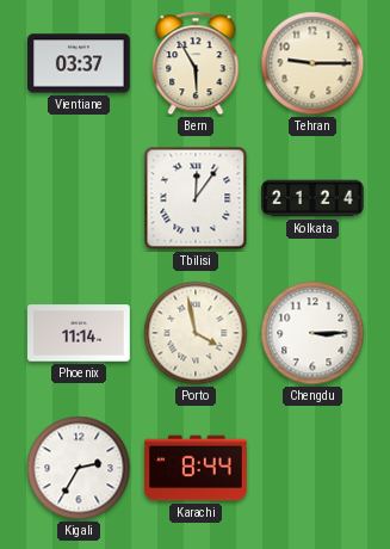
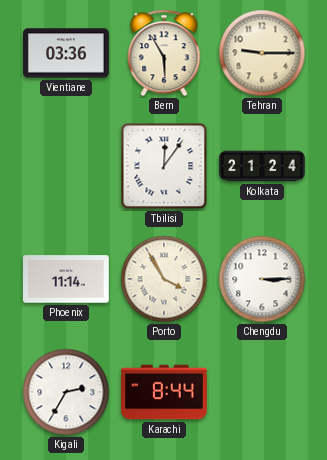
Vientiane: 03:37 -> 03:36 (67, 53)
Porto: 3:58 -> 3:55 (164, 279)
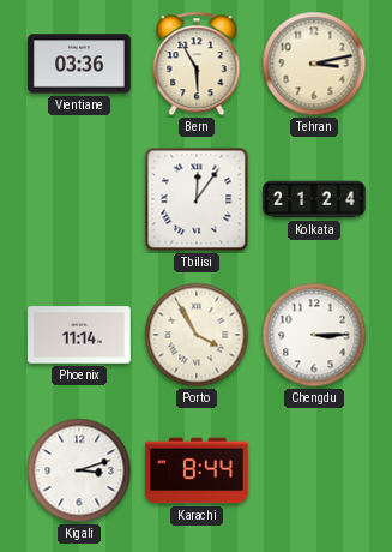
Tehran: 9:15 -> 3:13 (314, 64)
Kigali: 2:35 -> 3:12 (79, 470)
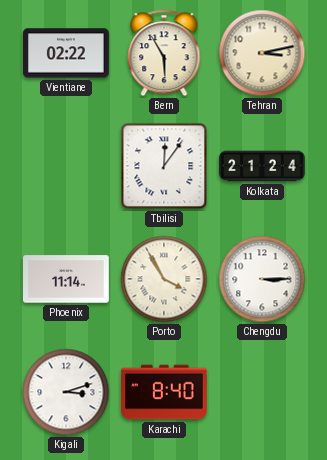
Vientiane: 03:36 -> 02:22 (67, 53)
Karachi: 8:44 -> 8:40 (164, 392)
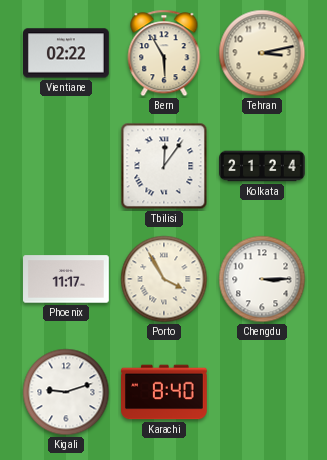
Phoenix: 11:14 -> 11:17 (67, 279)
Kigali: 3:12 -> 9:12 (66, 392)
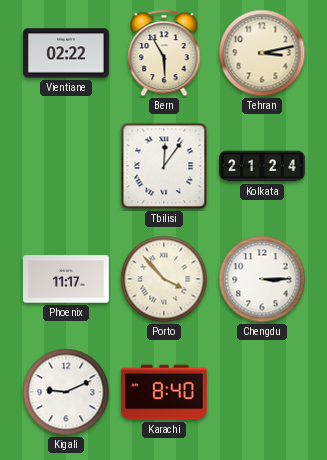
Porto: 3:55 -> 3:53 (164, 279)
Kigali: 9:12 -> 9:11 (66, 392)
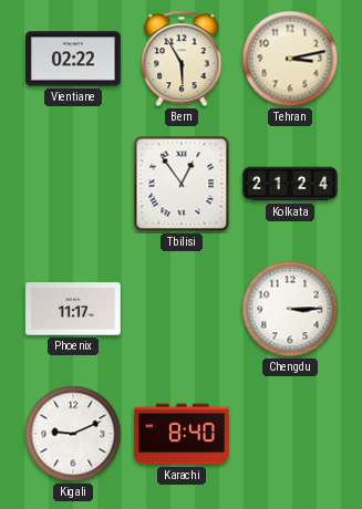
Tbilisi: 12:06 -> 12:54 (182, 184)
Porto: 3:53 -> none (164, 279)
